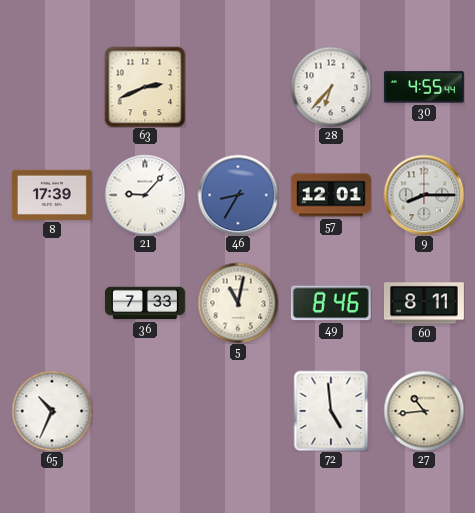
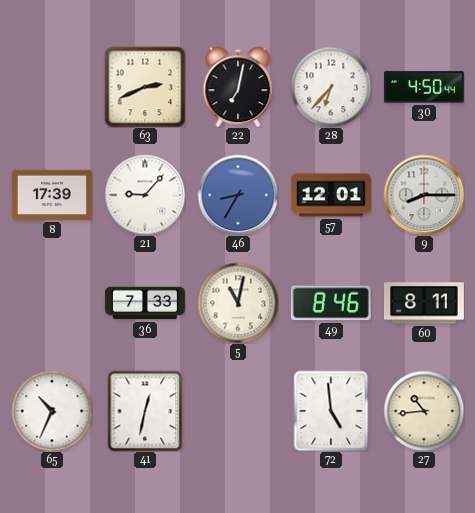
22: none -> 7:02 (238, 87)
30: 4:55 -> 4:50 (424, 87)
41: none -> 12:32 (145, 411)
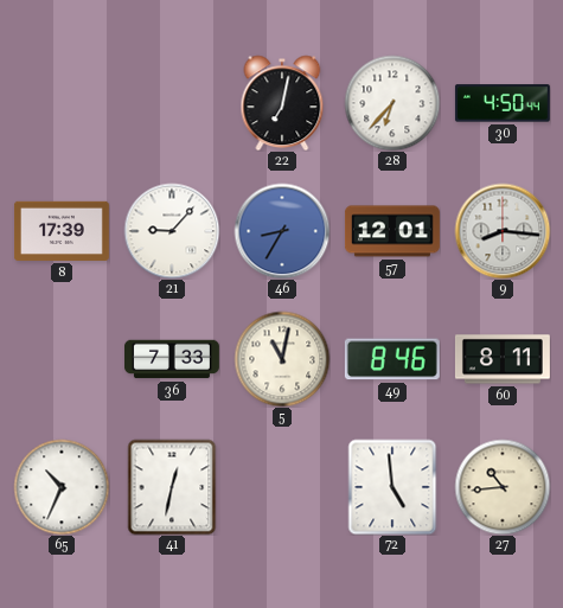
63: 2:41 -> none (145, 87)
9: 8:15 -> 8:16 (503, 231)
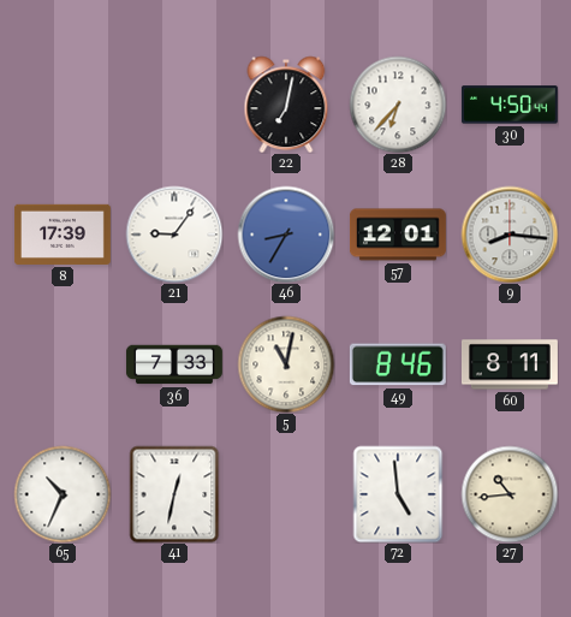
21: 9:07 -> 9:06 (174, 235)
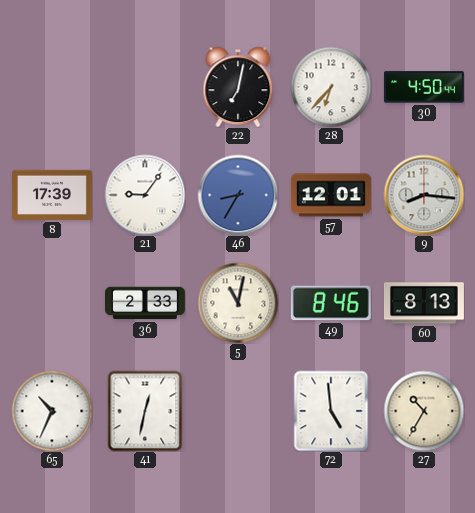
36: 7:33 -> 2:33 (145, 303)
60: 8:11 -> 8:13 (424, 303)
27: 10:44 -> 10:35 (424, 411)
